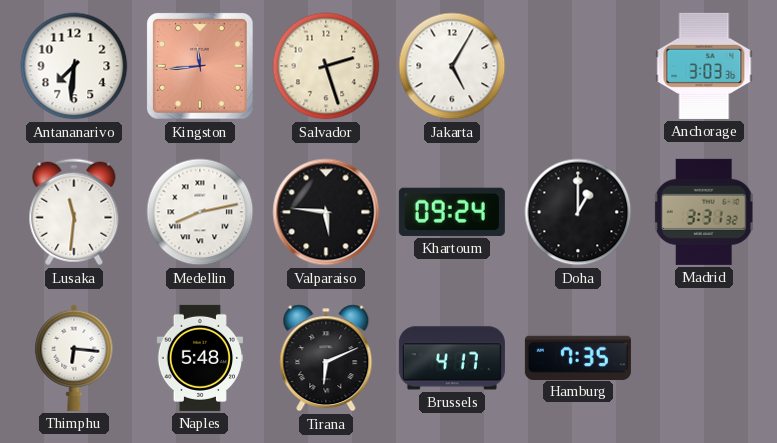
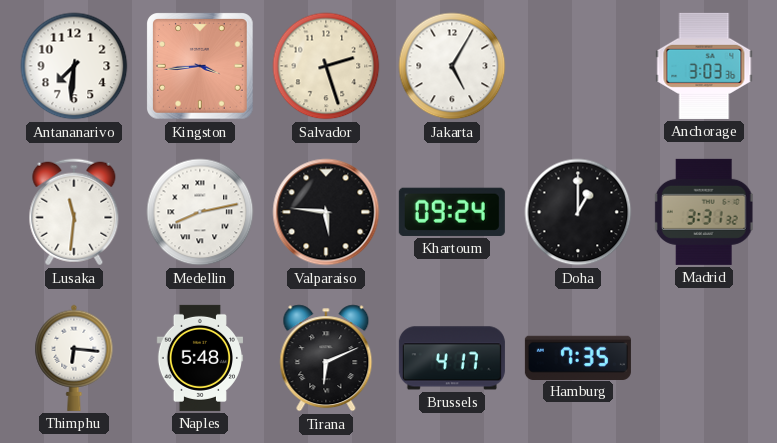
Kingston: 11:44 -> 3:44 (201, 67)
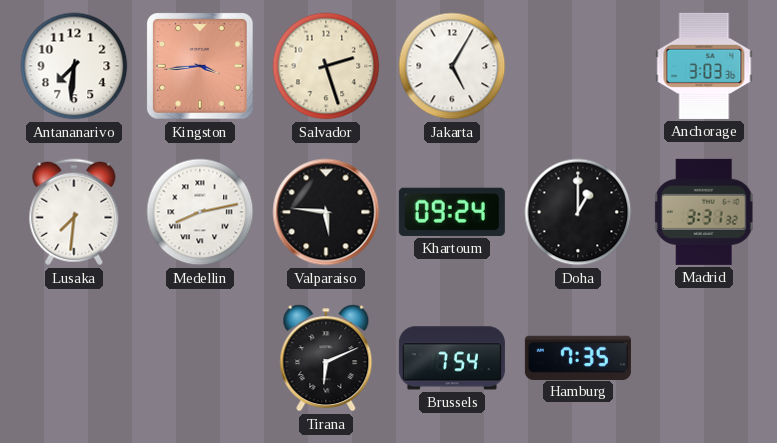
Lusaka: 11:31 -> 7:31 (74, 212)
Thimphu: 6:16 -> none (74, 358)
Naples: 5:48 -> none (199, 358)
Brussels: 4:17 -> 7:54 (452, 358)
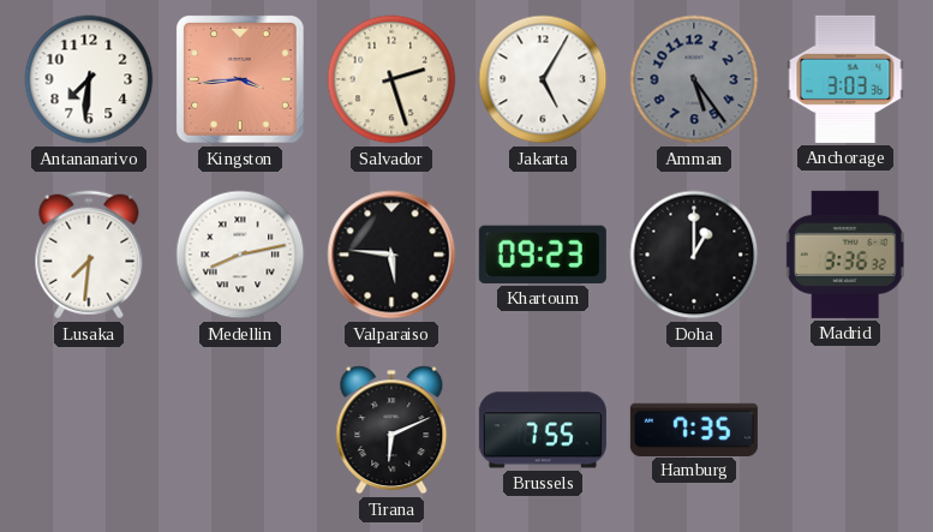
Amman: none -> 5:24 (694, 79)
Khartoum: 09:24 -> 09:23 (543, 255)
Madrid: 3:31 -> 3:36 (845, 255)
Brussels: 7:54 -> 7:55 (543, 430)
